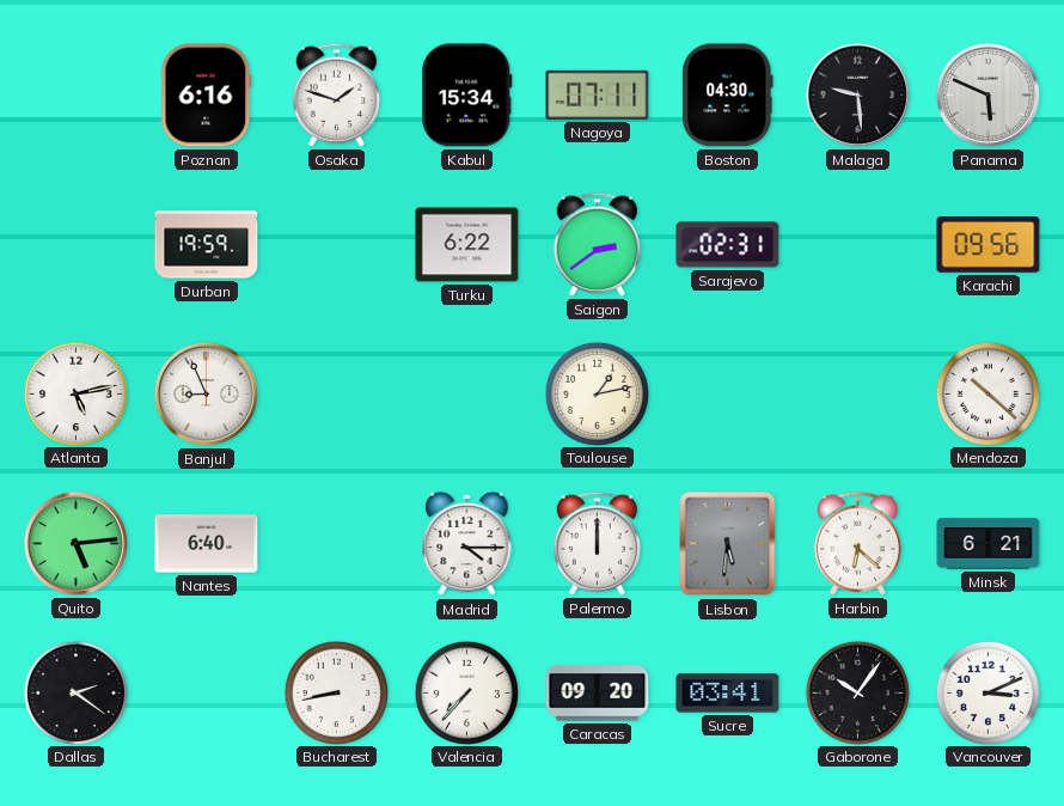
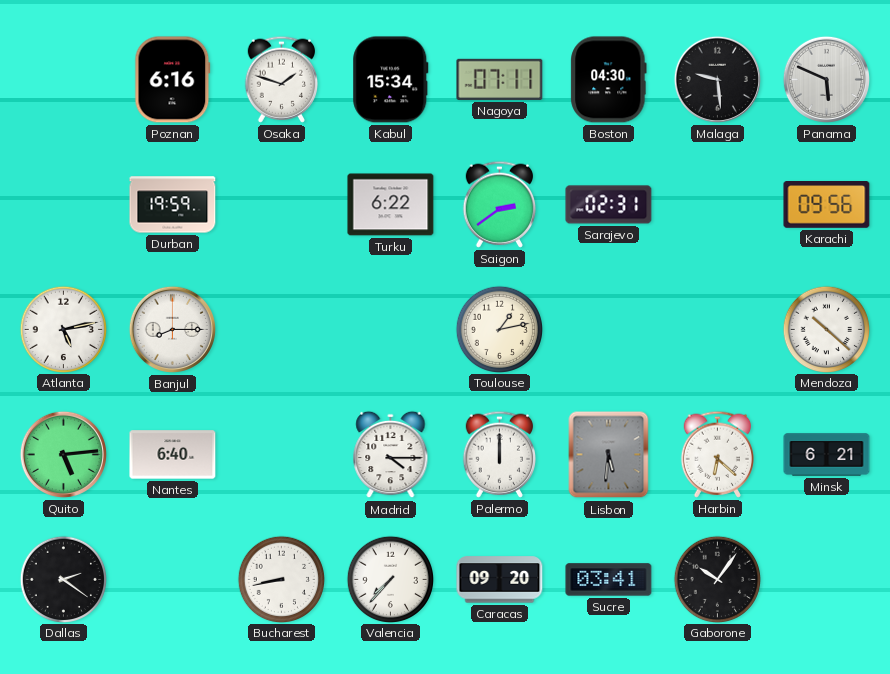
Banjul: 8:56 -> 8:15 (172, 329)
Vancouver: 3:11 -> none (987, 692)
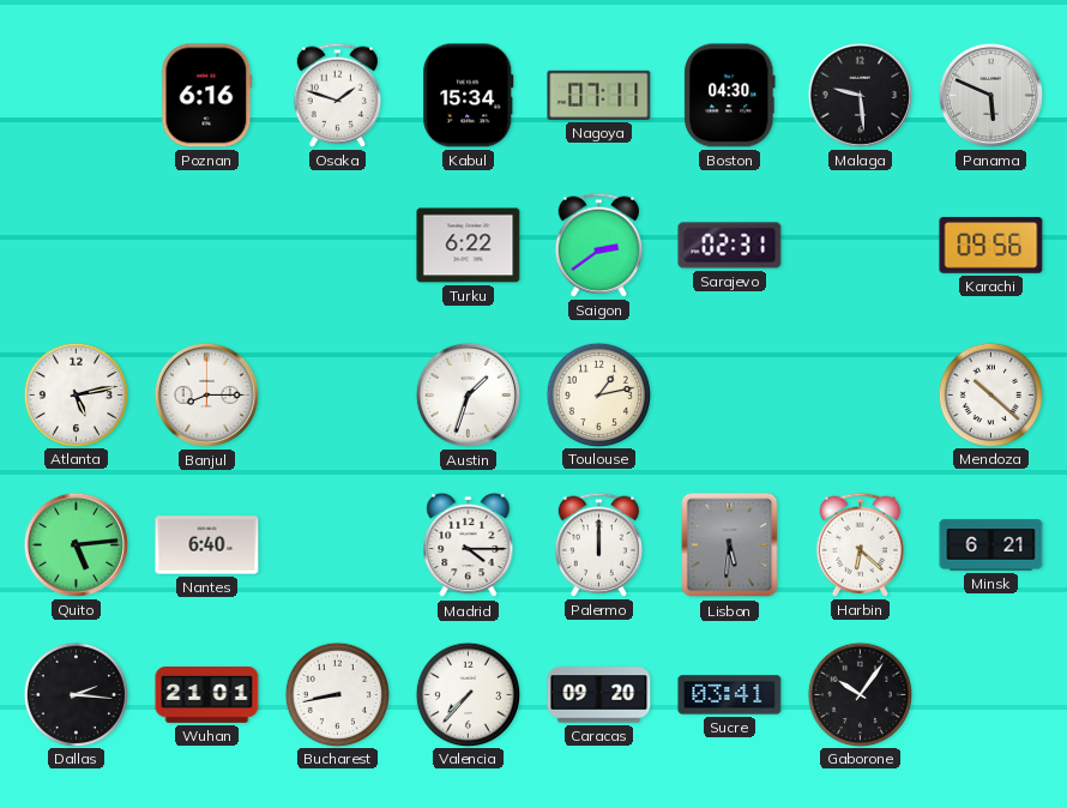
Durban: 19:59 -> none (173, 205)
Austin: none -> 1:33 (468, 394)
Dallas: 2:21 -> 2:16 (76, 694)
Wuhan: none -> 21:01 (207, 695)
